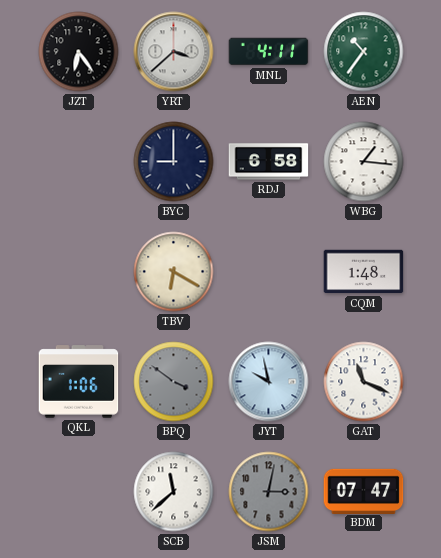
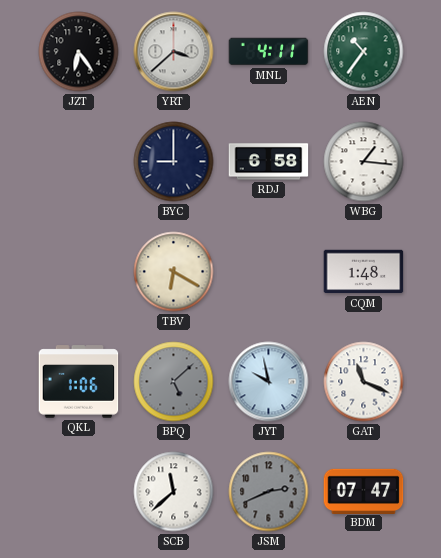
BPQ: 3:51 -> 5:08 (174, 382)
JSM: 3:02 -> 2:41 (269, 492)
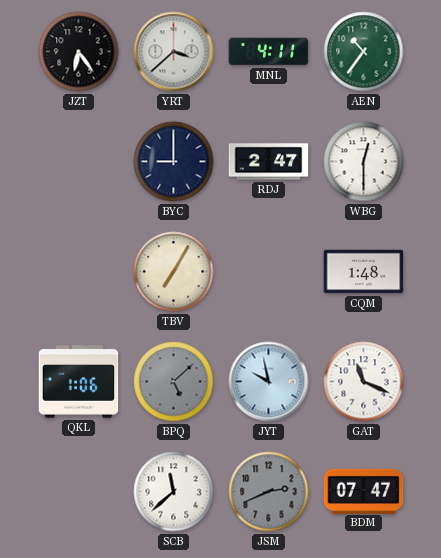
RDJ: 6:58 -> 2:47 (269, 162)
WBG: 1:16 -> 12:30 (364, 162)
TBV: 6:20 -> 7:05 (174, 272)
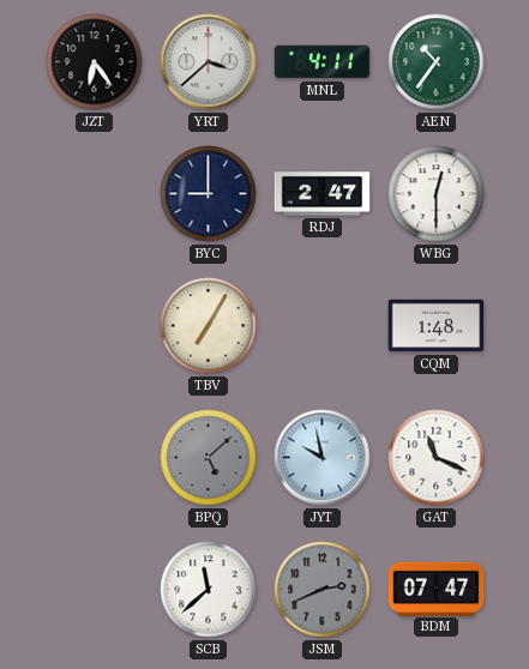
QKL: 1:06 -> none (79, 382)
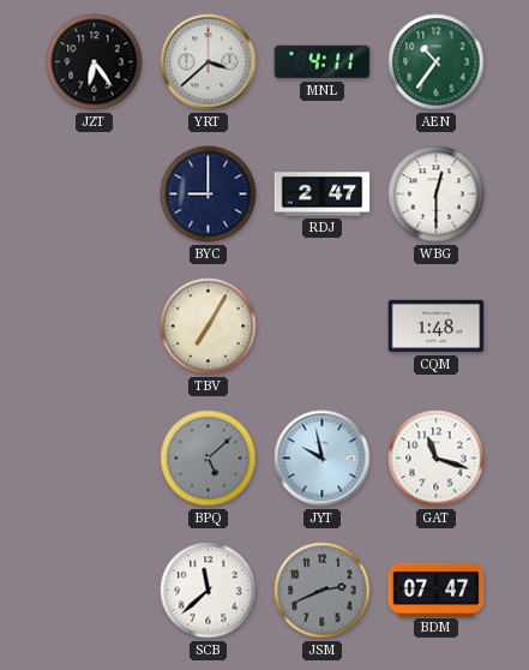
GAT: 11:19 -> 11:18 (437, 459)
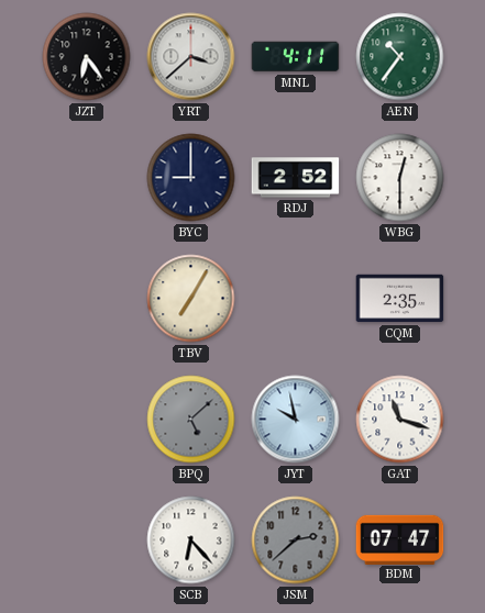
RDJ: 2:47 -> 2:52 (296, 178)
CQM: 1:48 -> 2:35 (400, 299)
SCB: 11:38 -> 6:23 (191, 540)
JSM: 2:41 -> 2:38 (296, 540)
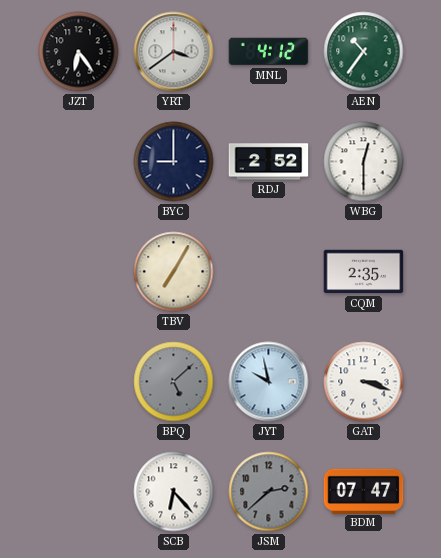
YRT: 3:38 -> 3:39 (174, 52)
MNL: 4:11 -> 4:12 (269, 52)
GAT: 11:18 -> 3:18 (364, 382)
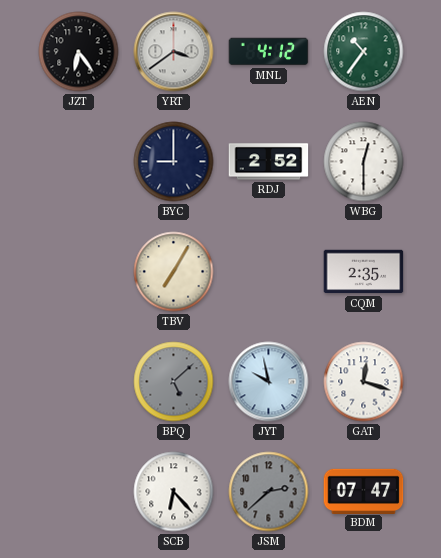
GAT: 3:18 -> 12:18 (364, 382)
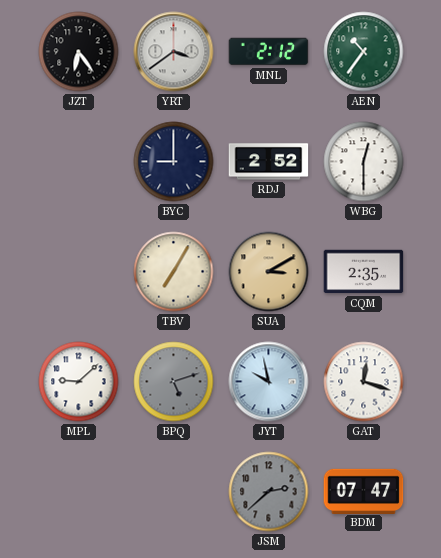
MNL: 4:12 -> 2:12 (269, 52)
SUA: none -> 3:10 (269, 272)
MPL: none -> 9:08 (79, 382)
BPQ: 5:08 -> 5:12 (174, 382)
SCB: 6:23 -> none (174, 492)
